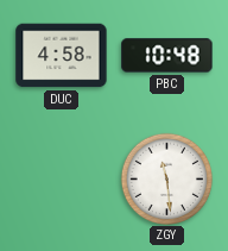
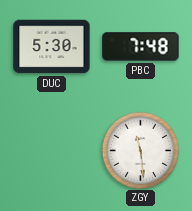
DUC: 4:58 -> 5:30 (52, 47)
PBC: 10:48 -> 7:48 (141, 47)
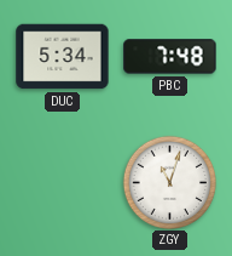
DUC: 5:30 -> 5:34 (63, 57)
ZGY: 11:29 -> 11:03 (169, 182)
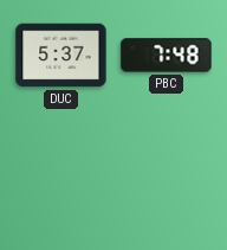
DUC: 5:34 -> 5:37 (61, 56)
ZGY: 11:03 -> none (169, 182)
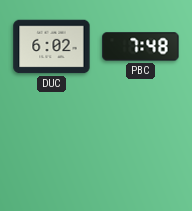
DUC: 5:37 -> 6:02 (52, 47)
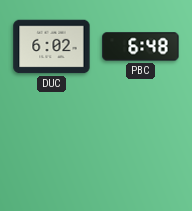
PBC: 7:48 -> 6:48 (141, 47)
